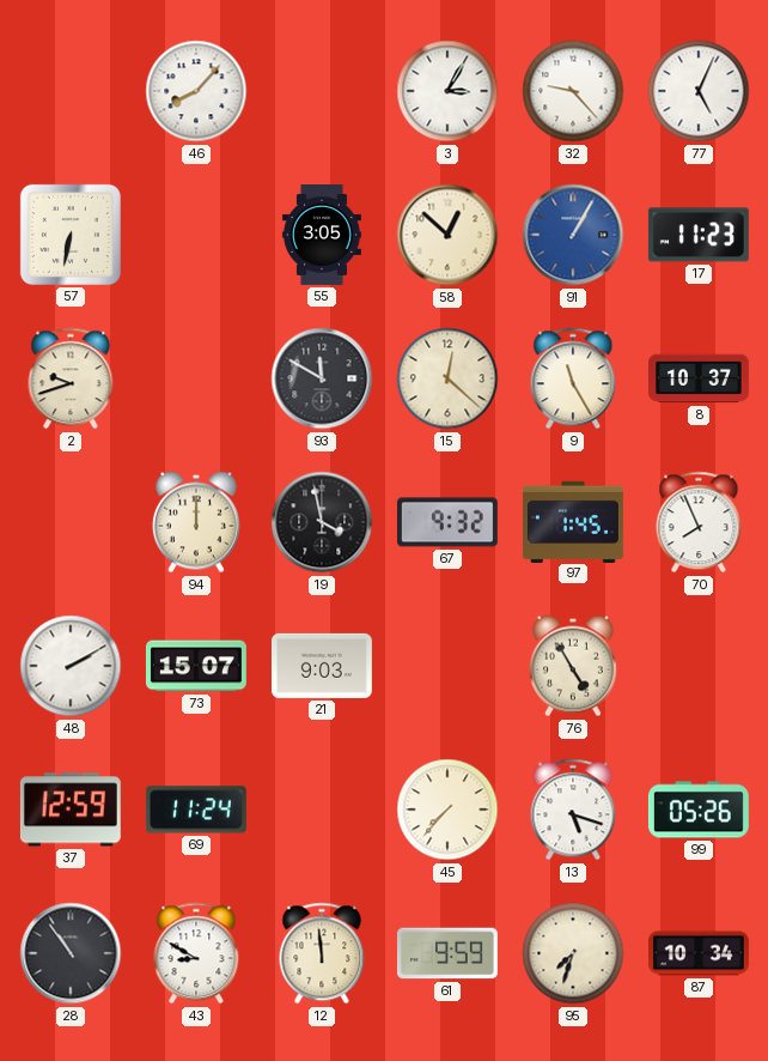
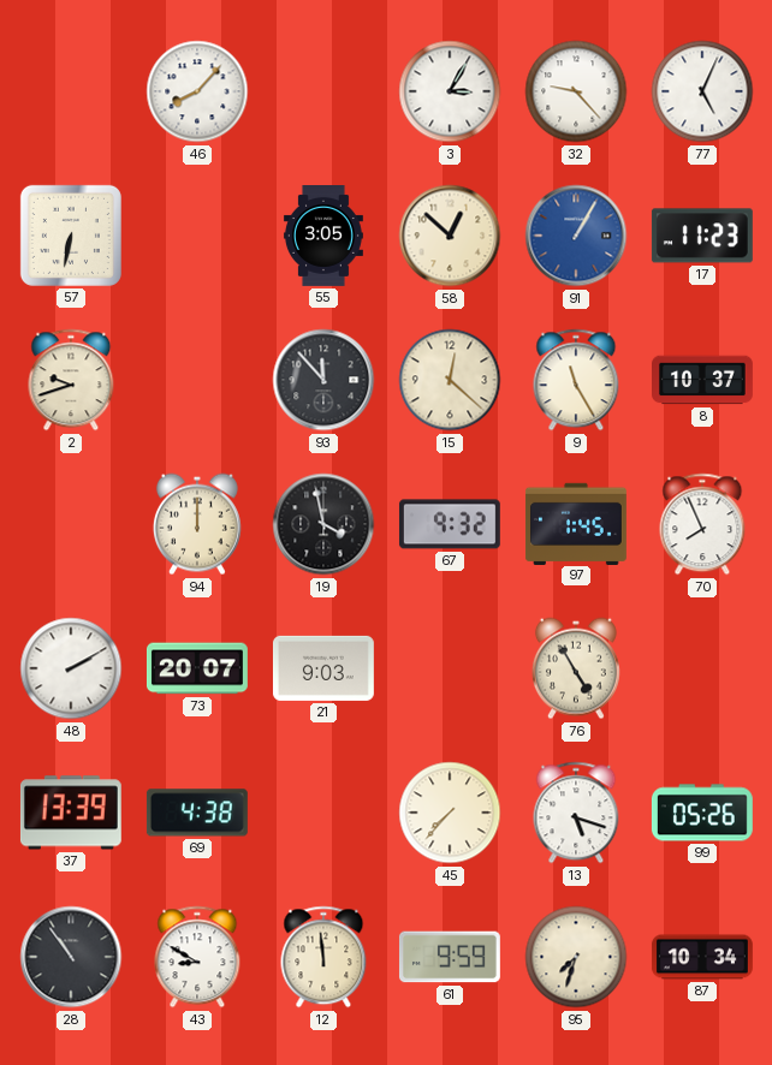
93: 11:50 -> 11:53 (323, 380)
73: 15:07 -> 20:07 (197, 668)
37: 12:59 -> 13:39 (71, 813)
69: 11:24 -> 4:38 (197, 813)
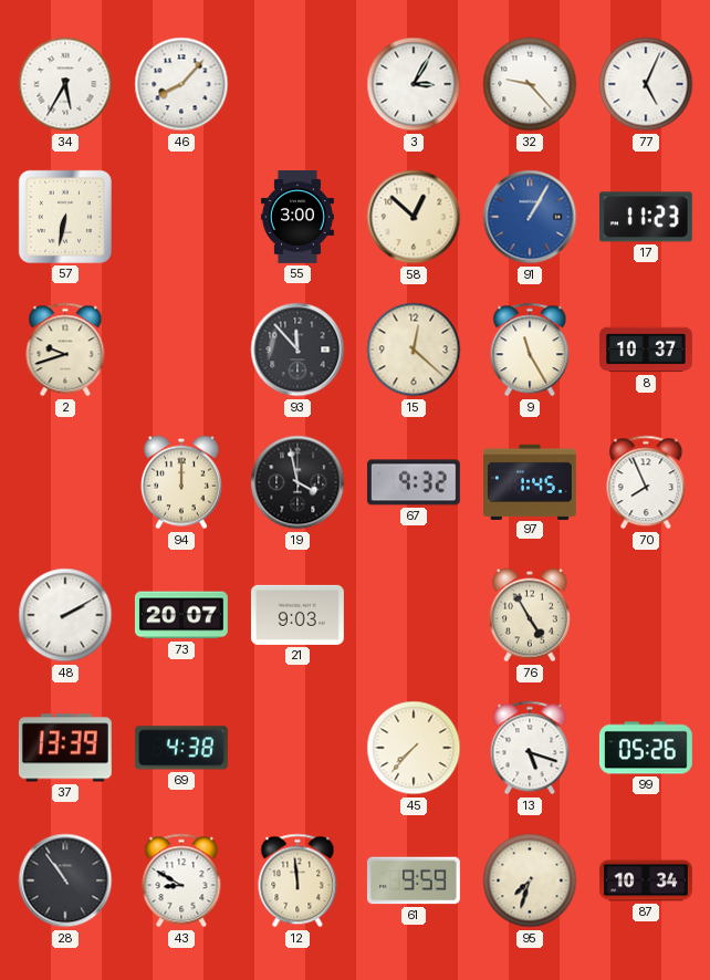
34: none -> 5:35 (65, 84)
55: 3:05 -> 3:00 (297, 218)
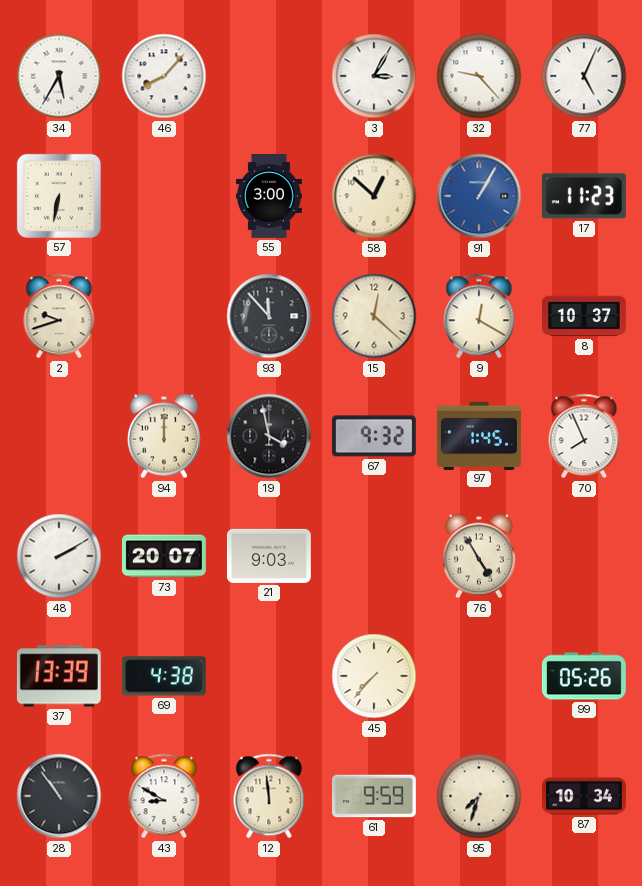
9: 11:25 -> 12:20 (479, 316)
13: 5:18 -> none (530, 748)
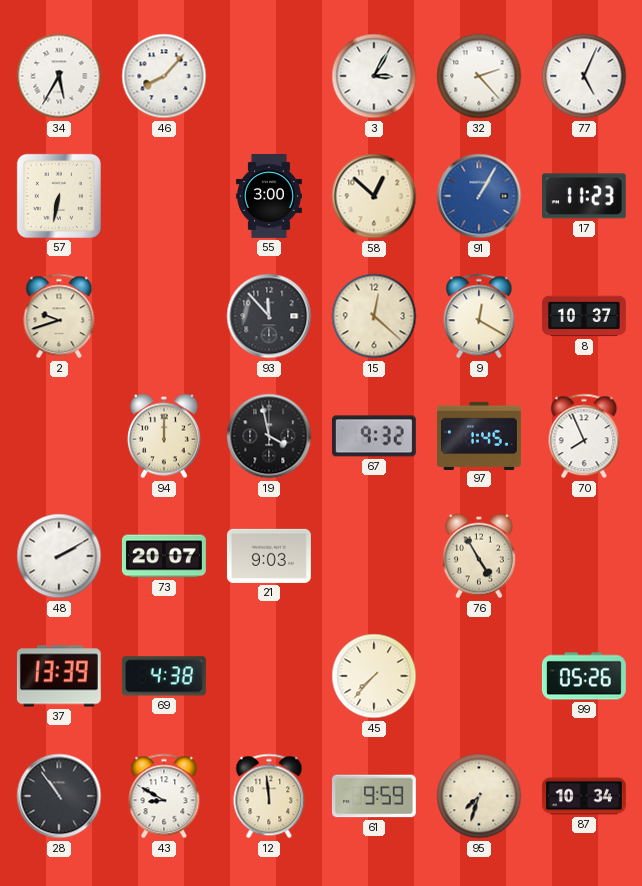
32: 9:23 -> 2:23 (479, 76)
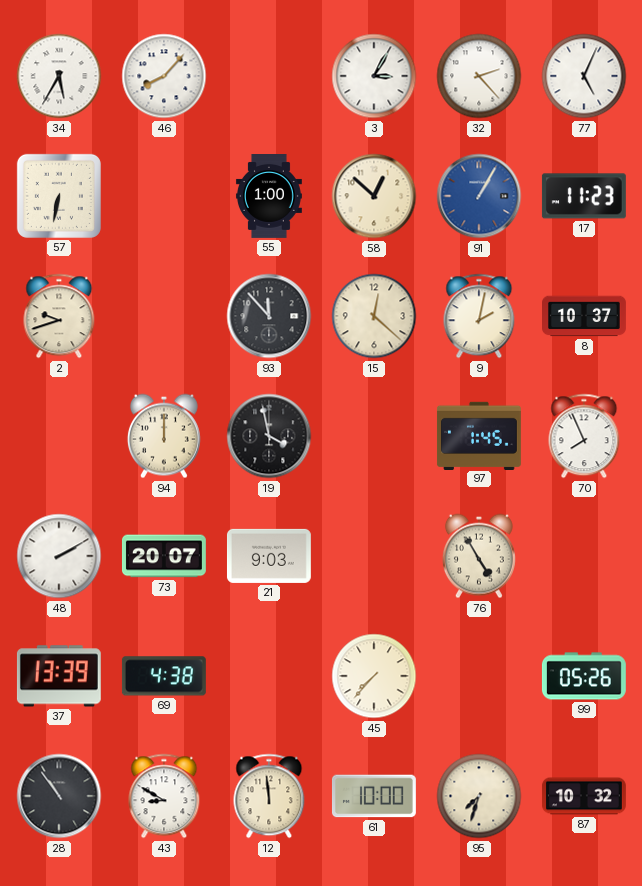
55: 3:00 -> 1:00 (269, 197)
9: 12:20 -> 2:02 (479, 316)
67: 9:32 -> none (374, 436)
61: 9:59 -> 10:00 (374, 796)
87: 10:34 -> 10:32 (584, 796)
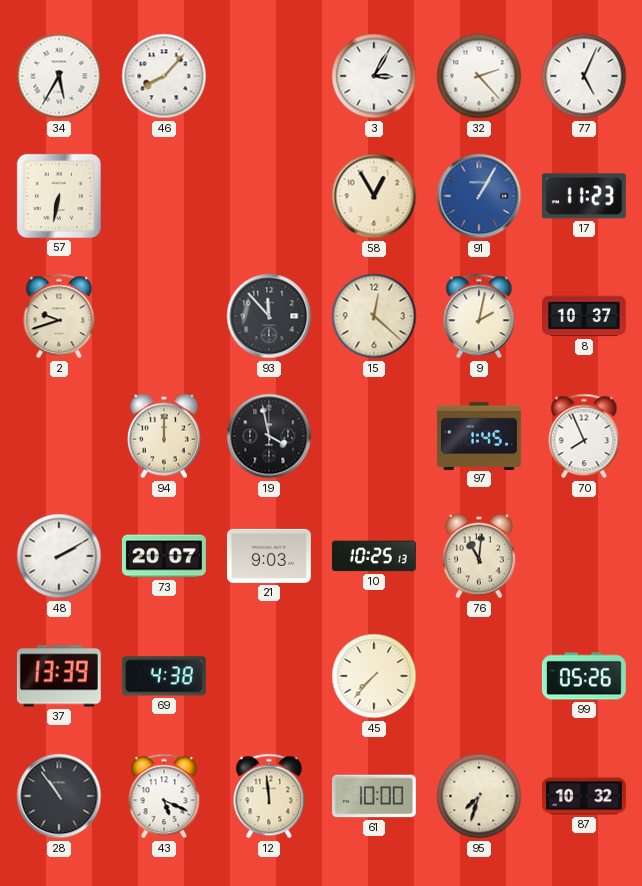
55: 1:00 -> none (269, 197)
58: 12:52 -> 12:55 (374, 196)
10: none -> 10:25 (374, 556)
76: 4:55 -> 11:01 (479, 556)
43: 8:50 -> 5:19 (164, 796)
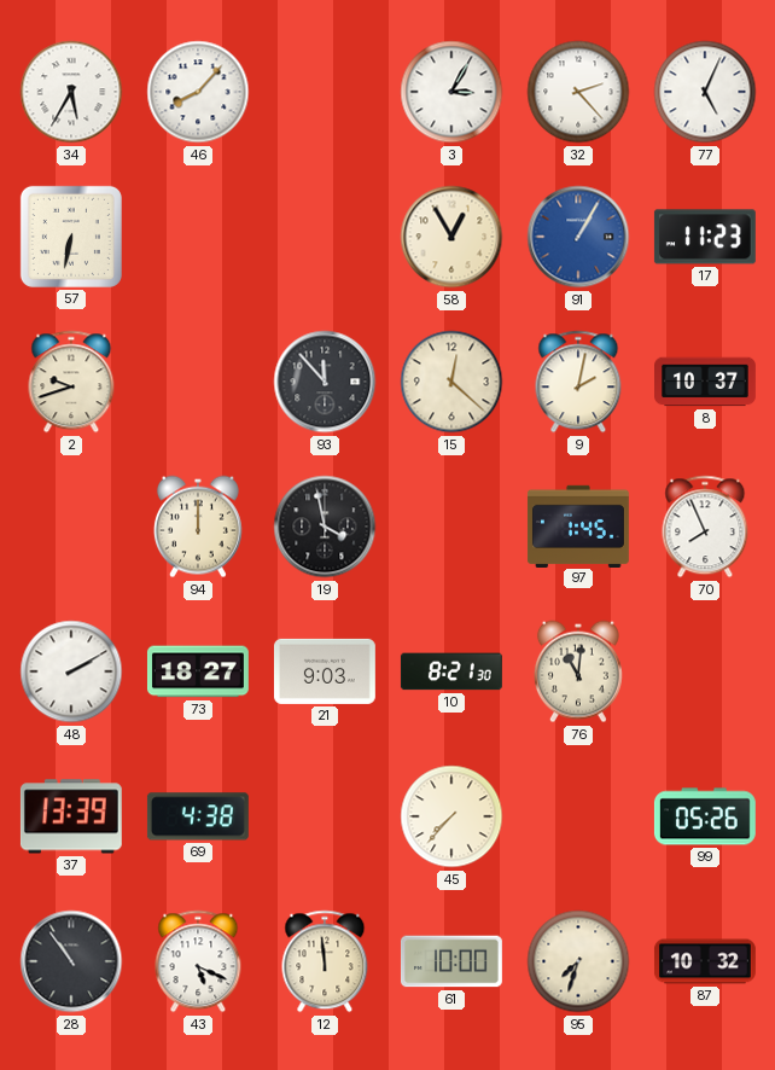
73: 20:07 -> 18:27 (198, 671)
10: 10:25 -> 8:21 (451, 671)
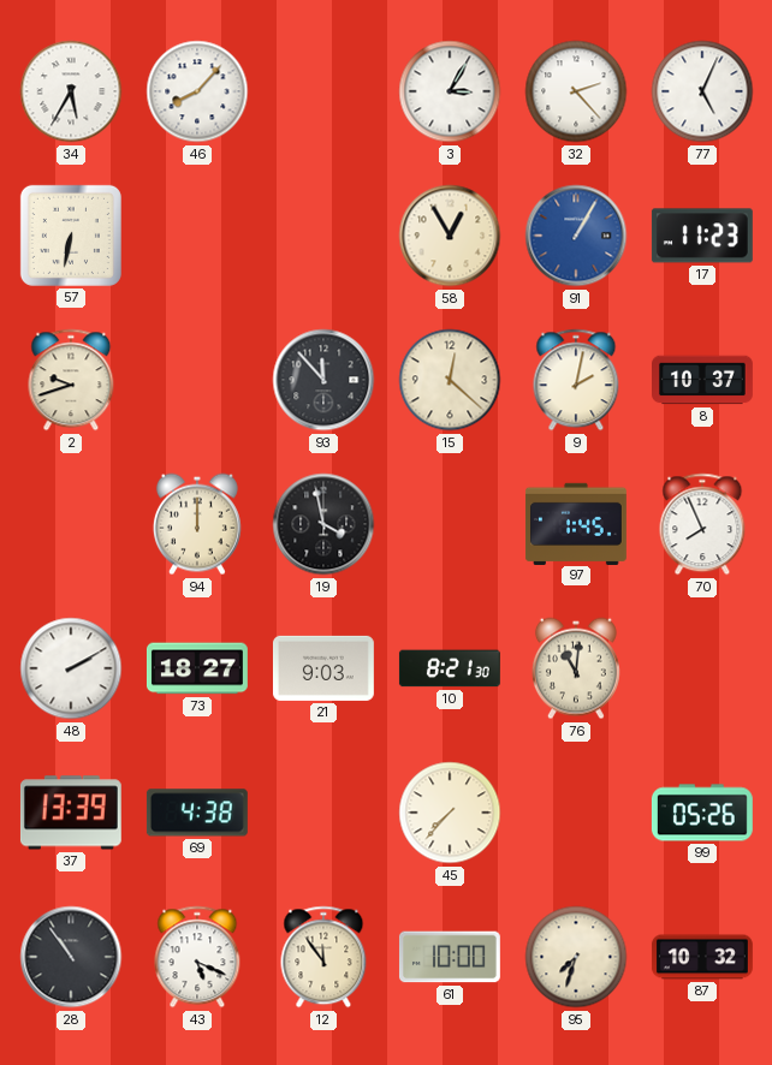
12: 11:59 -> 11:54 (323, 957)
